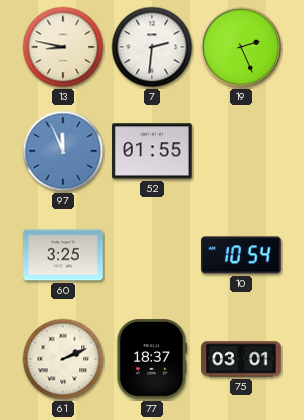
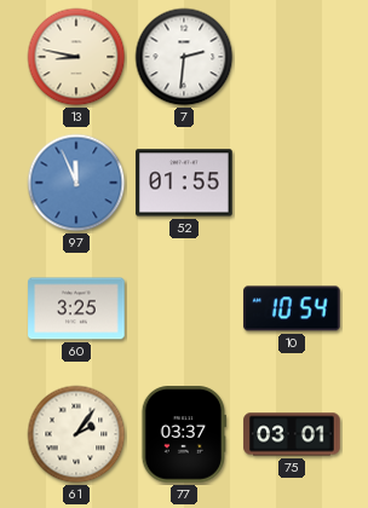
19: 2:26 -> none (241, 47)
61: 2:11 -> 2:06 (76, 434)
77: 18:37 -> 03:37 (184, 434)
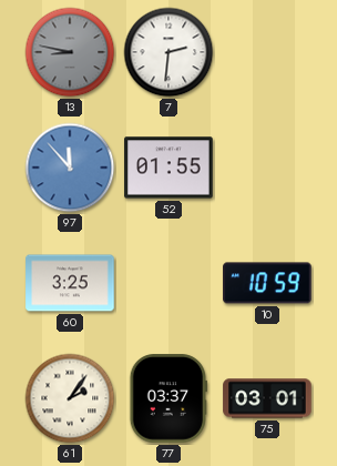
13 dial: cream -> grey (70, 52)
97: 11:56 -> 11:53 (70, 168)
10: 10:54 -> 10:59 (267, 283)
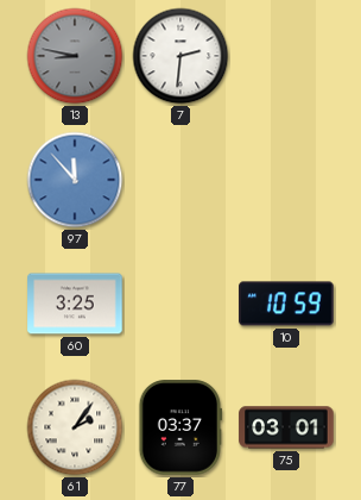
52: 01:55 -> none (168, 168)
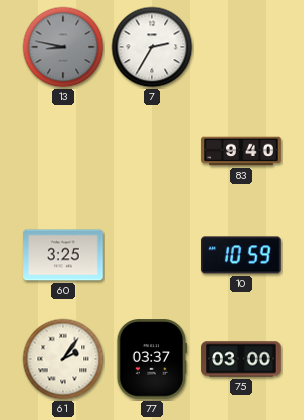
7: 2:31 -> 2:35 (152, 47)
97: 11:53 -> none (75, 180)
83: none -> 9:40 (241, 151)
75: 03:01 -> 03:00 (241, 359)
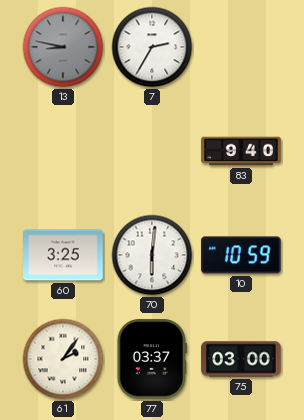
70: none -> 6:01 (152, 255)
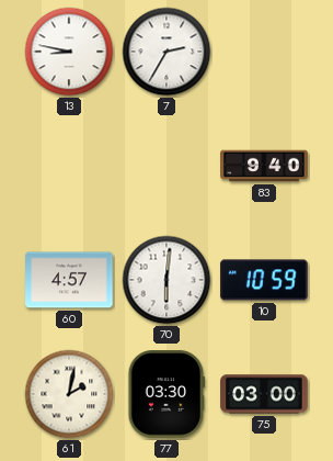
13 dial: grey -> white (69, 52)
60: 3:25 -> 4:57 (69, 280)
61: 2:06 -> 2:02 (69, 394)
77: 03:37 -> 03:30 (166, 394)
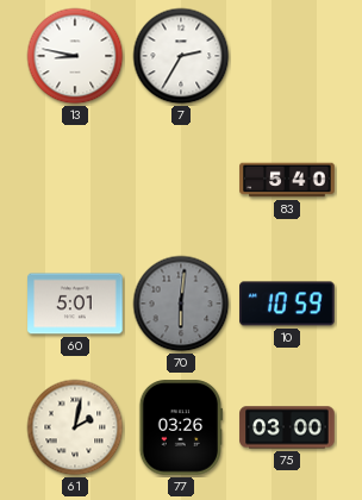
83: 9:40 -> 5:40 (287, 180)
60: 4:57 -> 5:01 (75, 304)
70 dial: white -> grey (181, 304)
77: 03:30 -> 03:26 (181, 427)
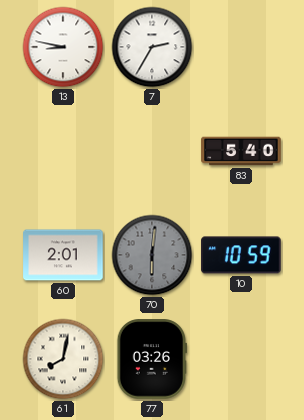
60: 5:01 -> 2:01 (63, 255)
61: 2:02 -> 8:02 (63, 359)
75: 03:00 -> none (287, 427)
